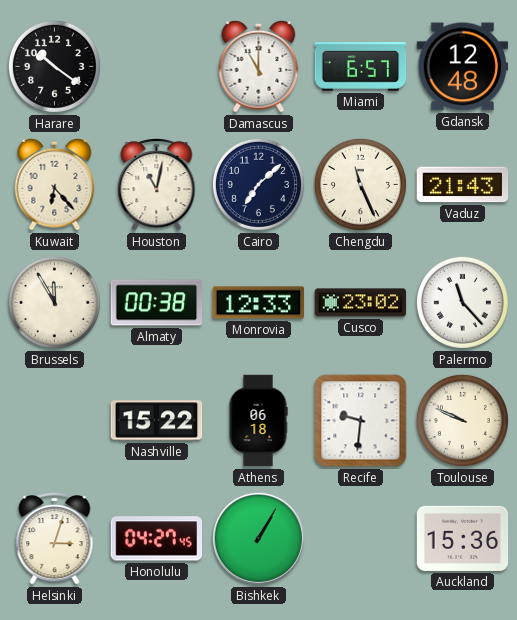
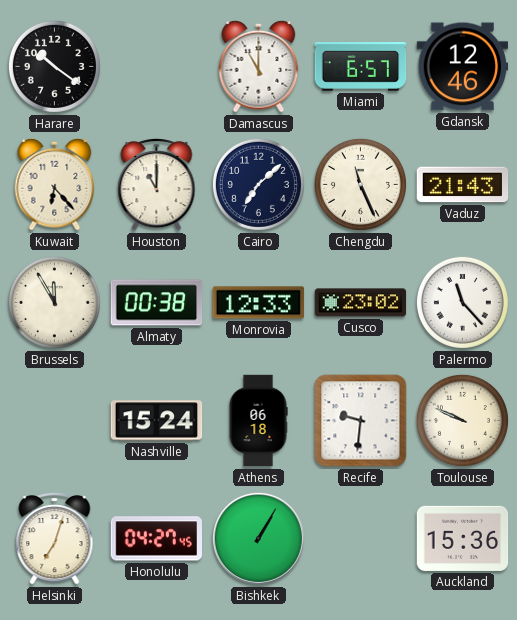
Gdansk: 12:48 -> 12:46 (463, 67)
Houston: 11:02 -> 11:00 (157, 185)
Nashville: 15:22 -> 15:24 (157, 421)
Helsinki: 3:03 -> 7:03 (55, 539)
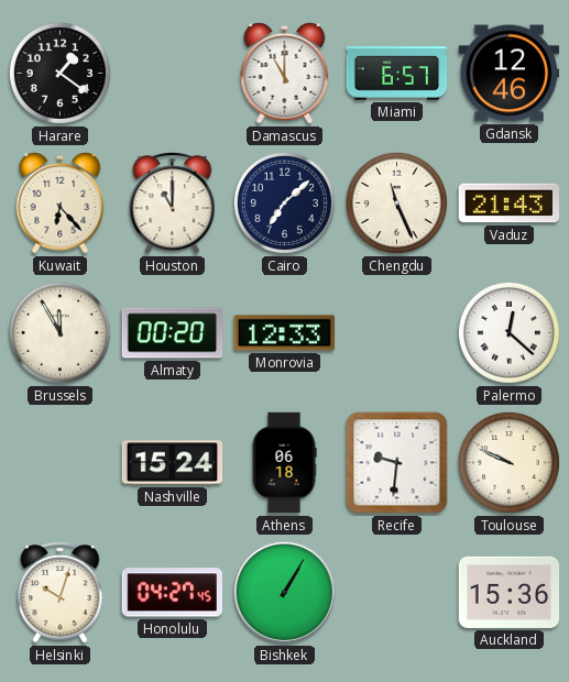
Harare: 10:21 -> 1:21 (59, 73)
Almaty: 00:38 -> 00:20 (173, 333)
Cusco: 23:02 -> none (361, 303)
Palermo: 11:23 -> 12:22 (508, 332)
Helsinki: 7:03 -> 10:03 (61, 593)
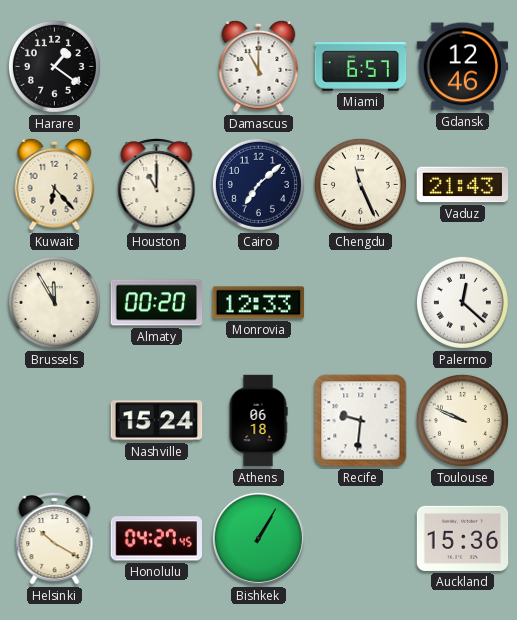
Helsinki: 10:03 -> 10:20 (55, 539)
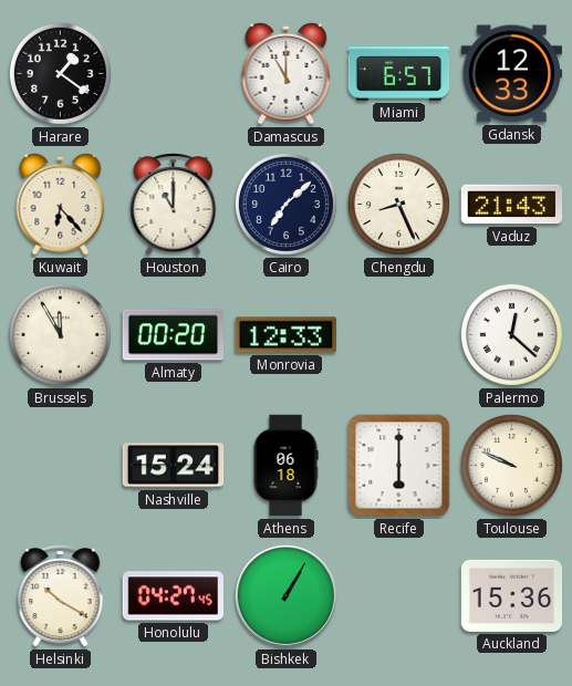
Gdansk: 12:46 -> 12:33 (512, 74)
Chengdu: 11:26 -> 8:26 (398, 204)
Recife: 9:31 -> 6:00 (399, 466)
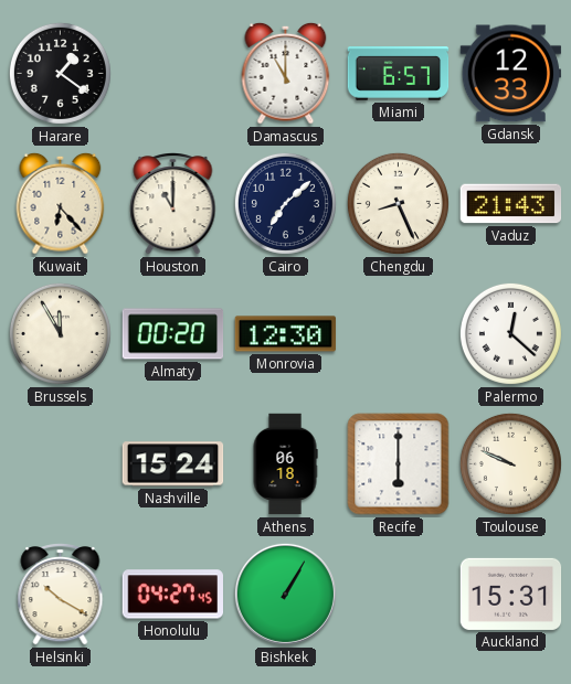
Monrovia: 12:33 -> 12:30 (286, 334)
Auckland: 15:36 -> 15:31 (511, 594)
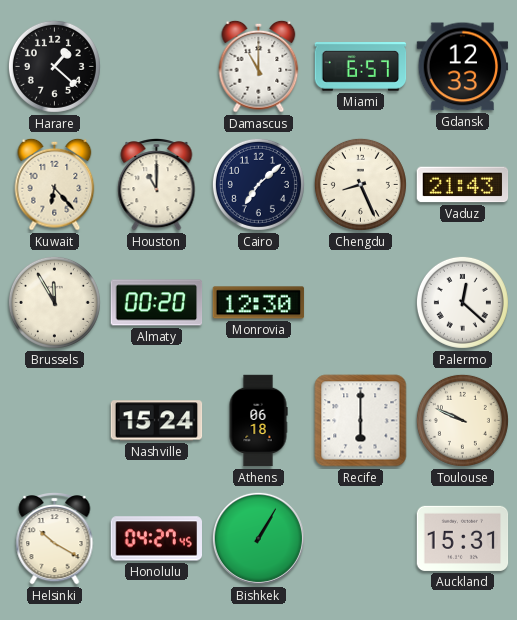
Harare: 1:21 -> 1:22 (54, 66)
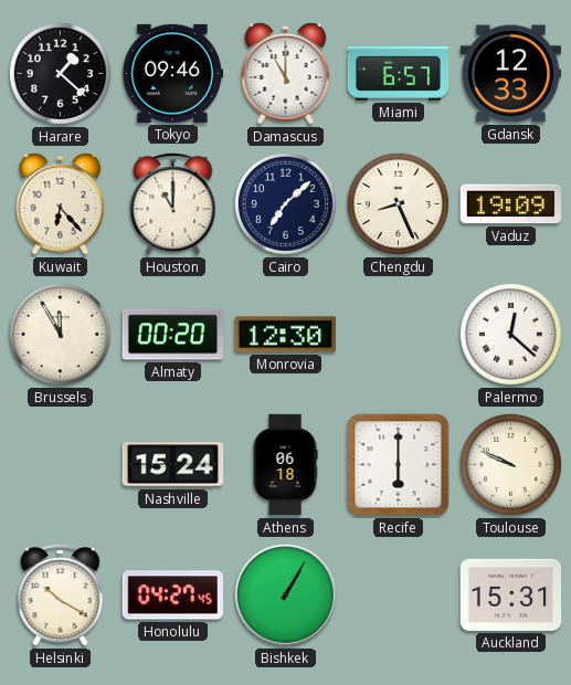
Tokyo: none -> 09:46 (173, 73)
Vaduz: 21:43 -> 19:09 (511, 204)
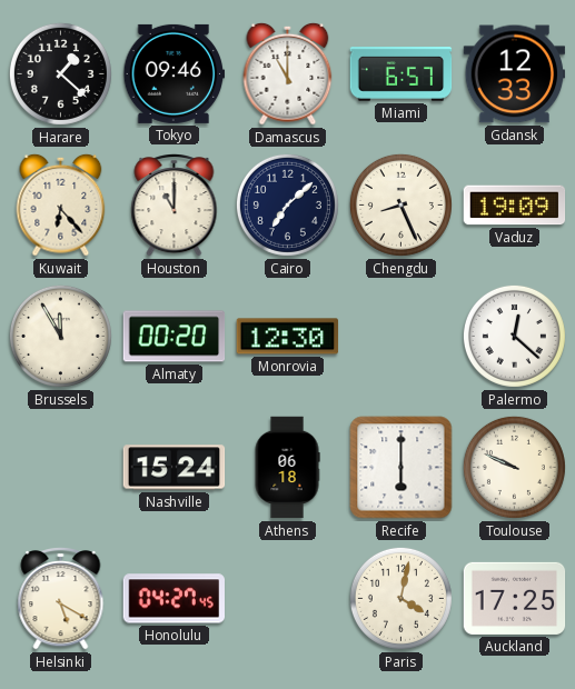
Helsinki: 10:20 -> 5:20 (61, 599)
Bishkek: 1:05 -> none (285, 594)
Paris: none -> 4:02 (400, 598)
Auckland: 15:31 -> 17:25 (515, 598)
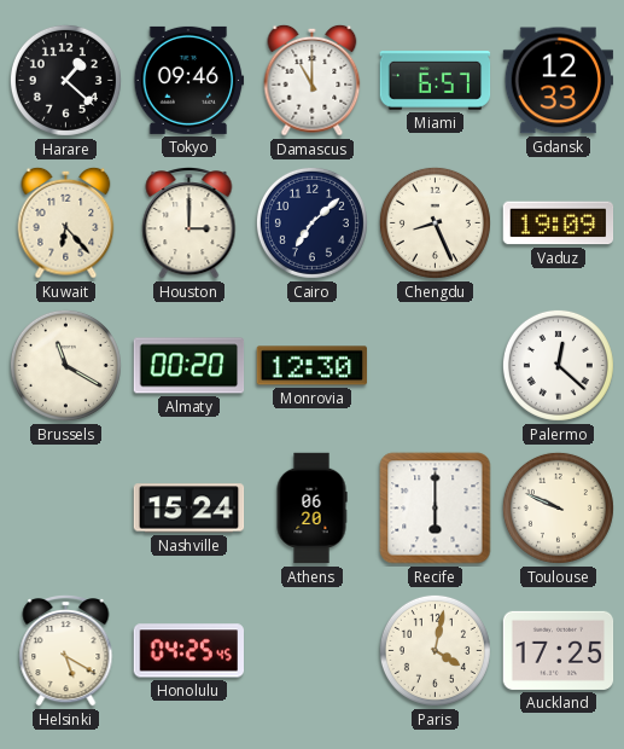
Houston: 11:00 -> 3:00 (189, 223)
Brussels: 11:55 -> 11:20 (65, 365)
Athens: 06:18 -> 06:20 (311, 509)
Honolulu: 04:27 -> 04:25 (188, 651)
